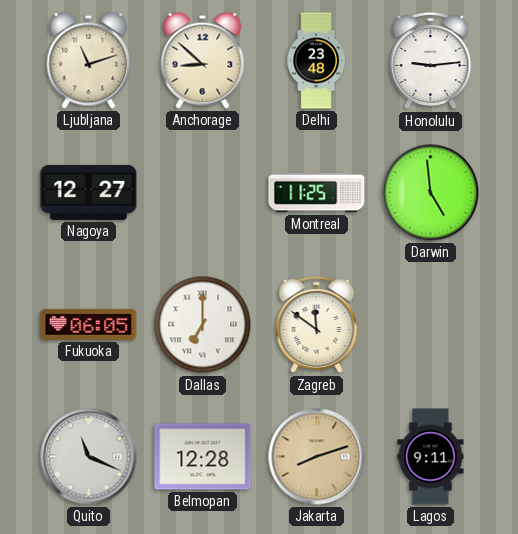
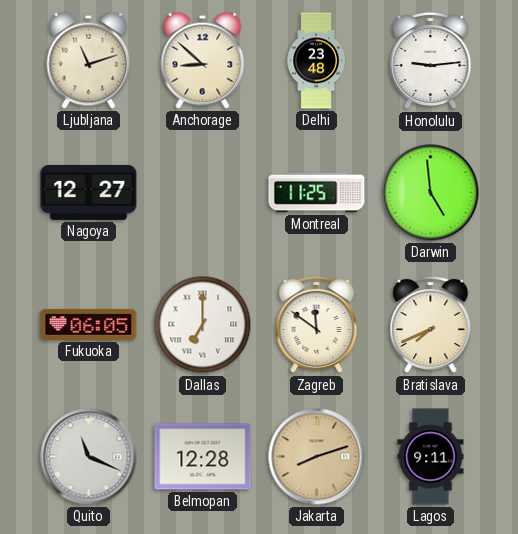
Bratislava: none -> 7:41 (431, 325)
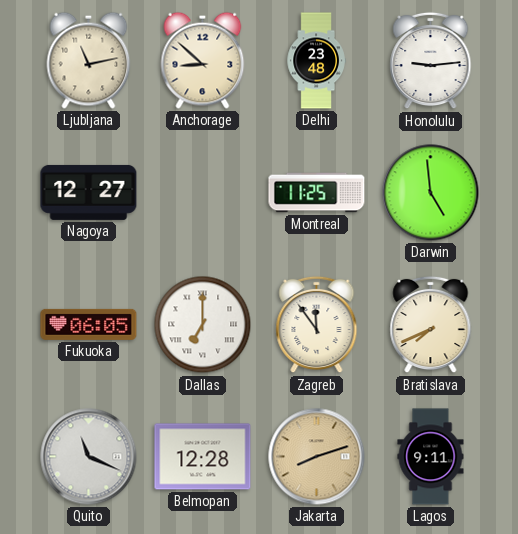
Ljubljana: 11:12 -> 11:13 (89, 60)
Zagreb: 11:51 -> 11:54 (317, 325)
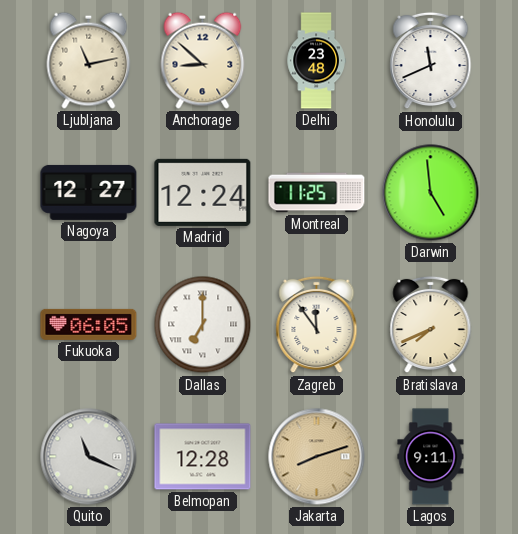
Honolulu: 9:14 -> 11:41 (431, 61)
Madrid: none -> 12:24 (203, 192)
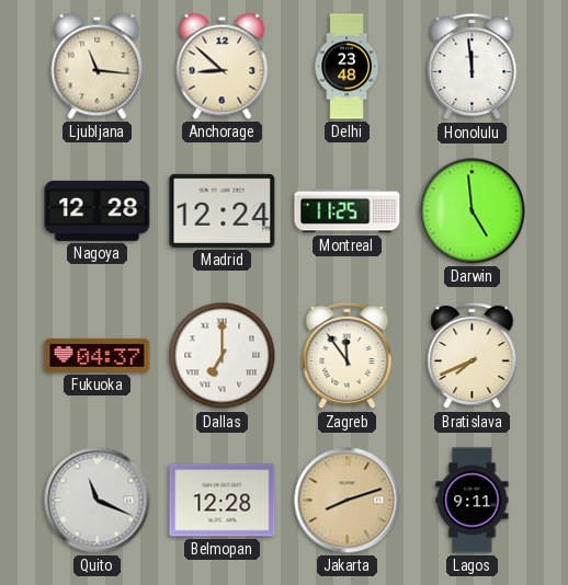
Ljubljana: 11:13 -> 11:16 (98, 66)
Honolulu: 11:41 -> 11:59 (473, 67)
Nagoya: 12:27 -> 12:28 (98, 210)
Fukuoka: 06:05 -> 04:37 (98, 355)
